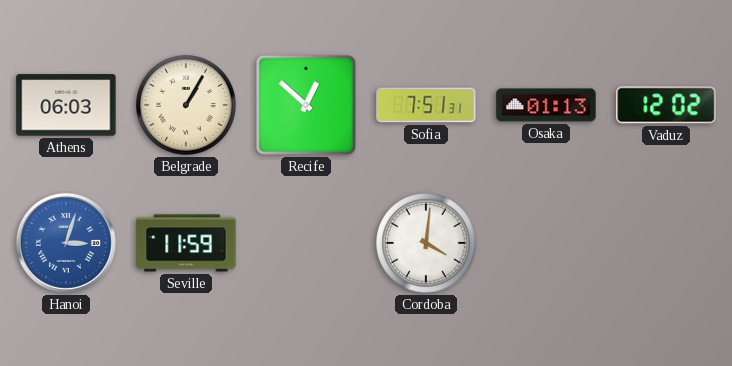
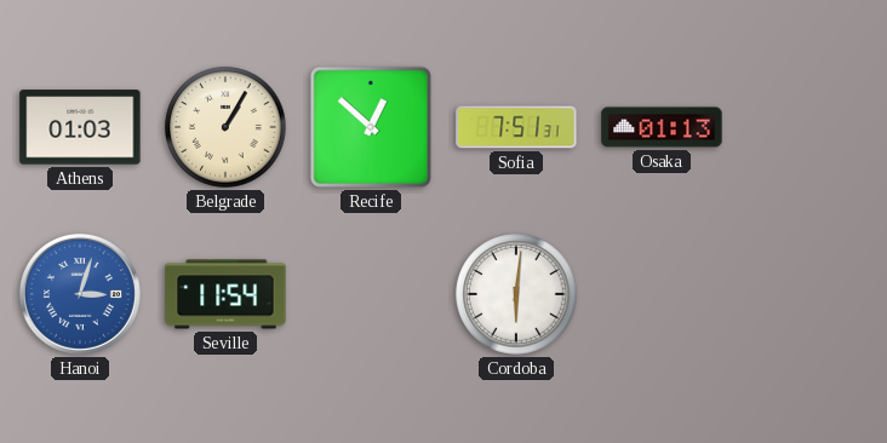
Athens: 06:03 -> 01:03 (80, 127)
Vaduz: 12:02 -> none (666, 105)
Seville: 11:59 -> 11:54 (225, 294)
Cordoba: 4:01 -> 6:01 (516, 294)
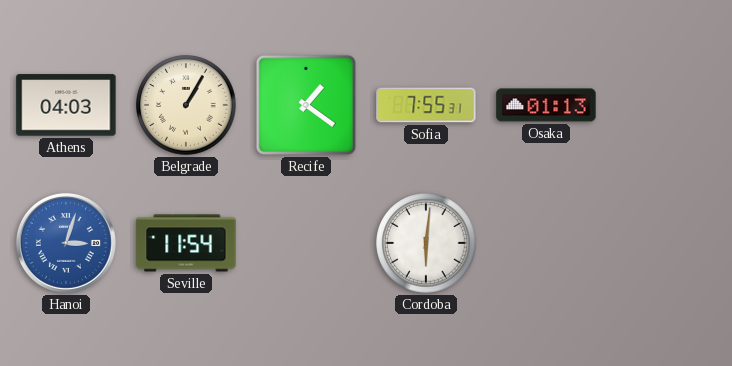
Athens: 01:03 -> 04:03 (66, 105)
Recife: 12:52 -> 1:21 (306, 105)
Sofia: 7:51 -> 7:55 (426, 105)
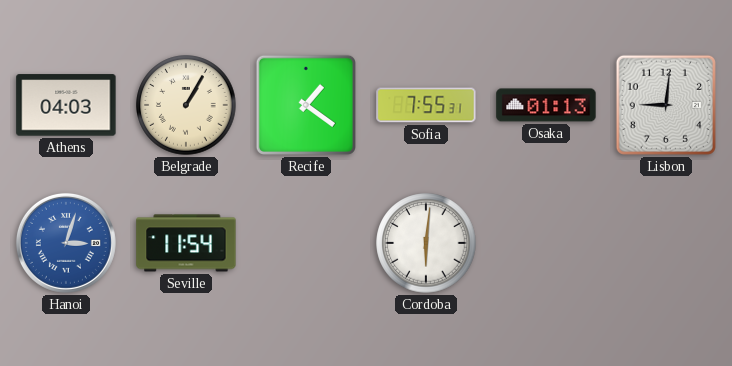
Lisbon: none -> 9:01 (666, 105)
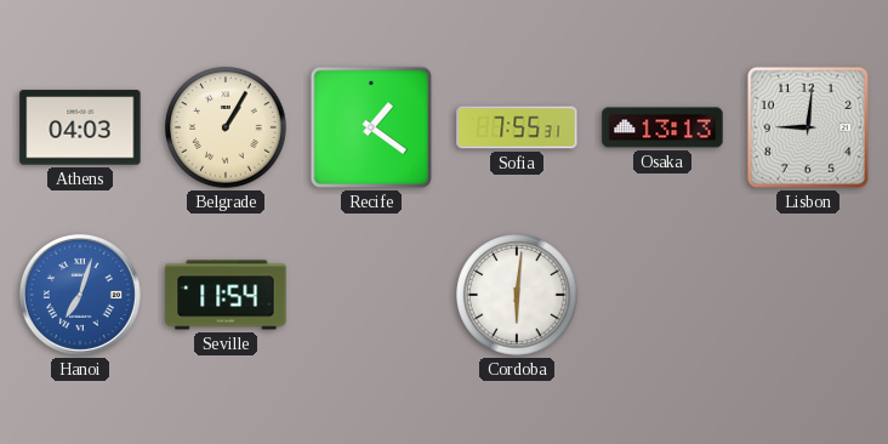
Osaka: 01:13 -> 13:13 (662, 127)
Hanoi: 3:03 -> 7:03 (80, 295)
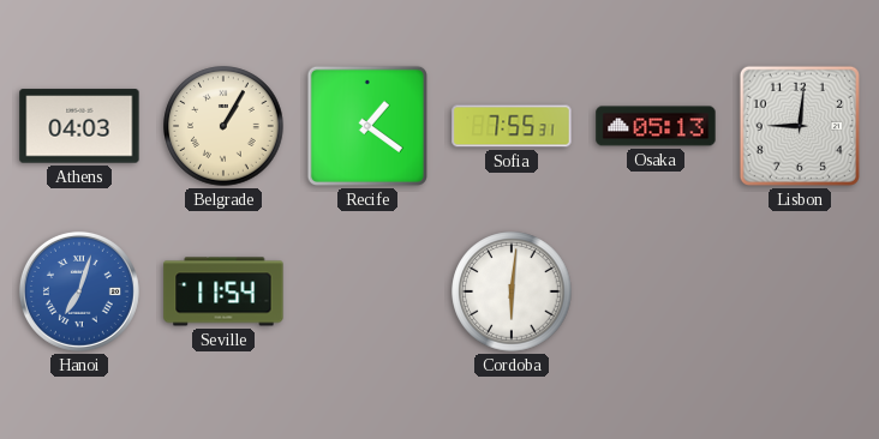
Osaka: 13:13 -> 05:13 (656, 126)
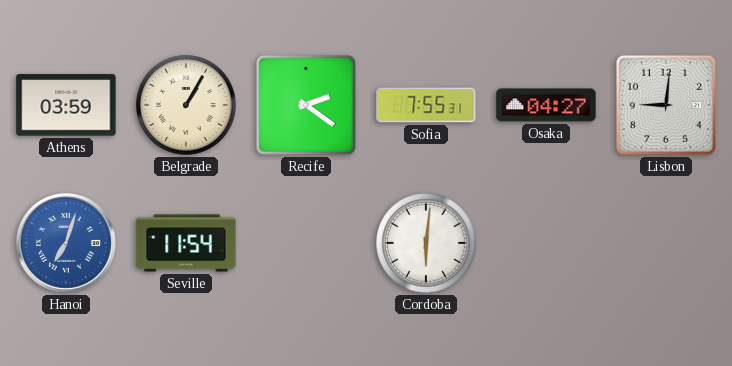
Athens: 04:03 -> 03:59 (66, 105)
Recife: 1:21 -> 2:21 (306, 105)
Osaka: 05:13 -> 04:27 (546, 105)
